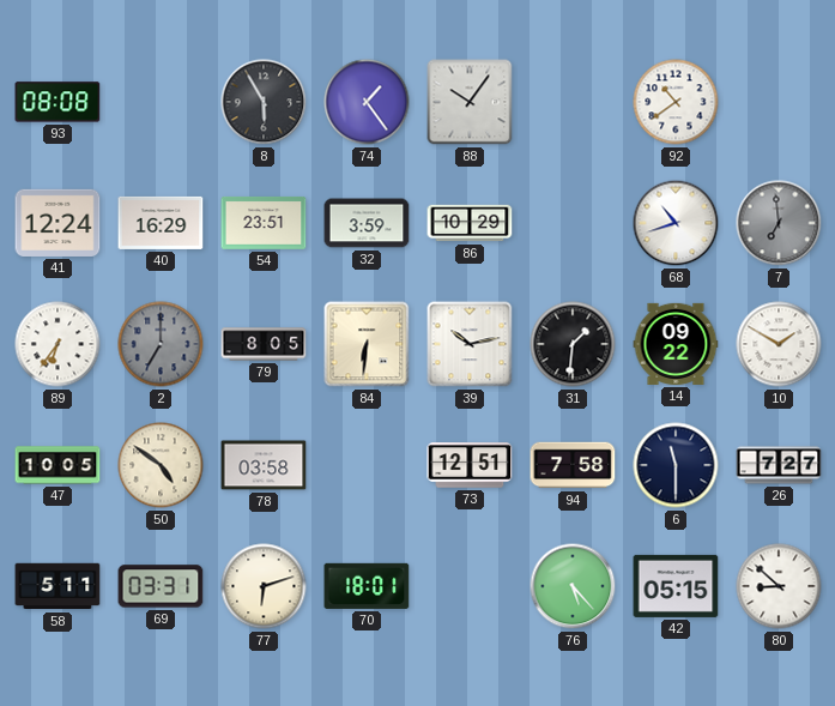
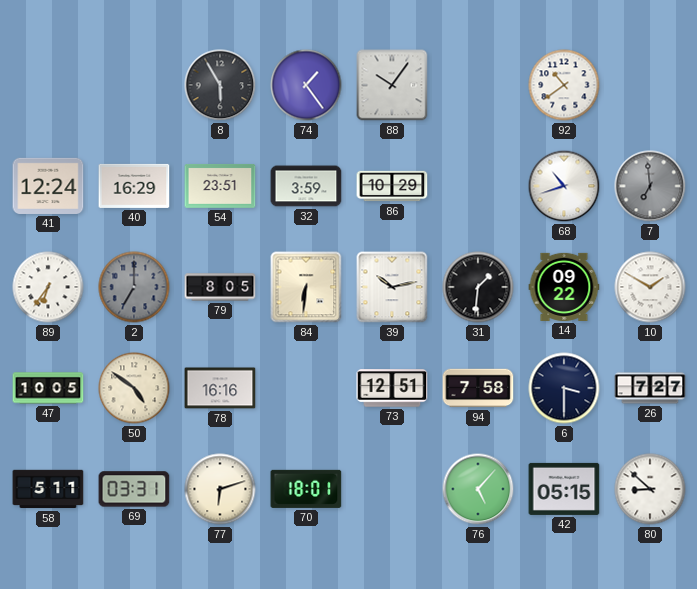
93: 08:08 -> none (58, 102)
78: 03:58 -> 16:16 (220, 388)
6: 11:30 -> 3:30 (564, 388)
76: 5:23 -> 5:07 (478, 489)
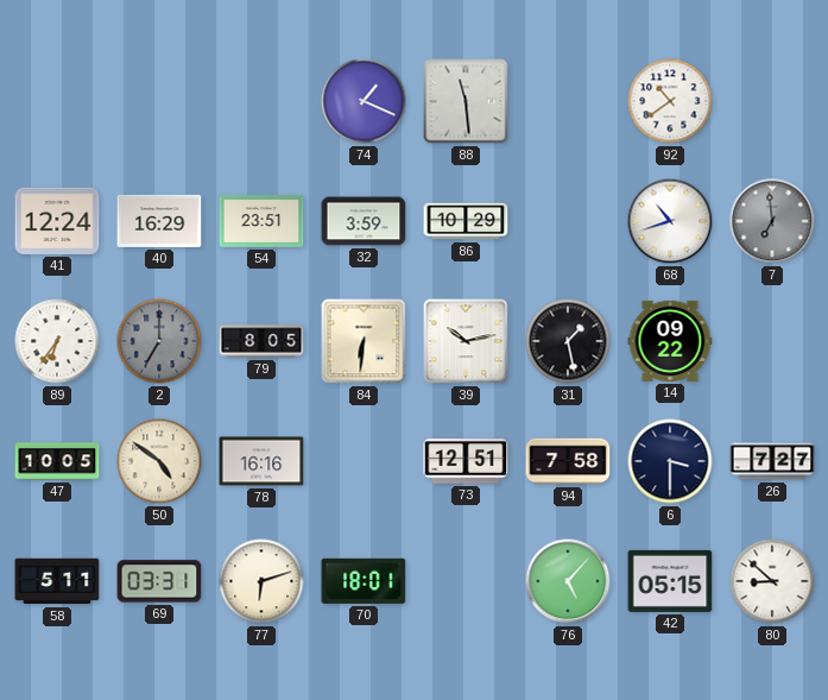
8: 5:55 -> none (220, 85)
74: 1:24 -> 1:19 (364, 101)
88: 10:06 -> 11:29 (466, 101)
31: 1:31 -> 1:28 (568, 341)
10: 1:50 -> none (650, 287)
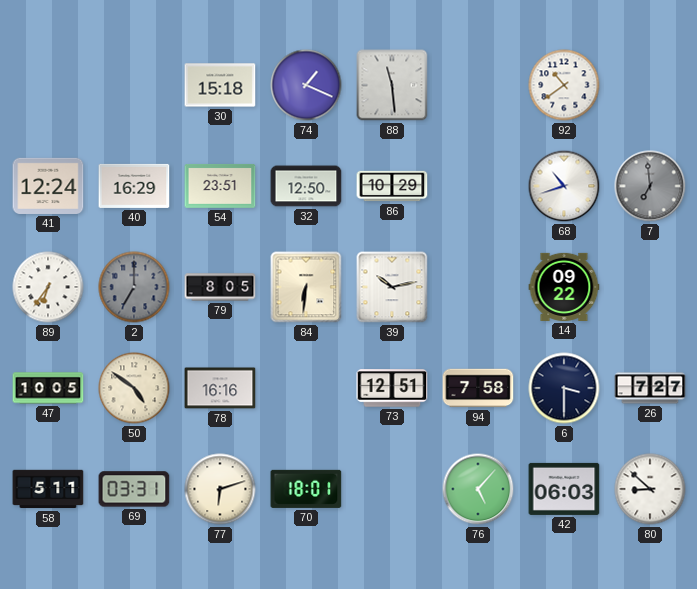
30: none -> 15:18 (220, 85)
32: 3:59 -> 12:50 (306, 186)
31: 1:28 -> none (568, 341)
42: 05:15 -> 06:03 (564, 489)
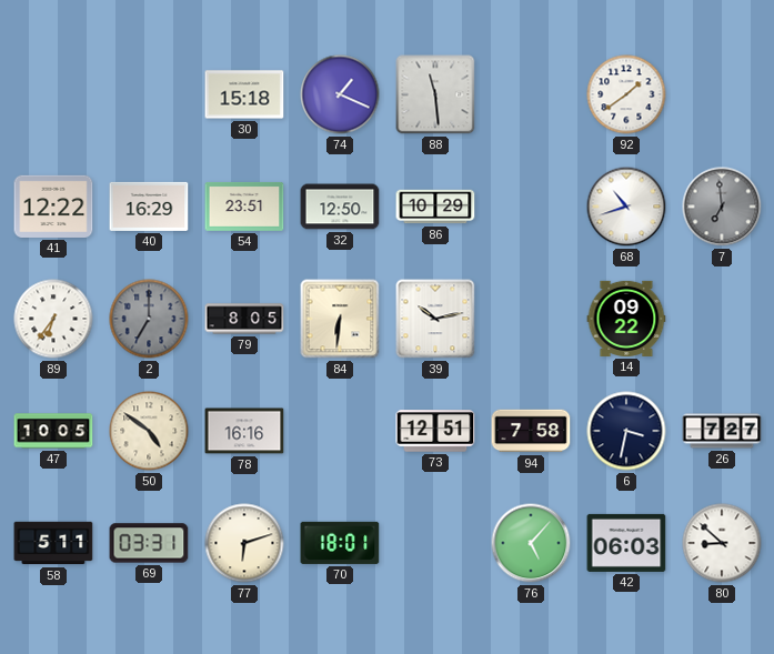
92: 10:39 -> 1:39 (626, 94)
41: 12:24 -> 12:22 (53, 207)
6: 3:30 -> 3:32 (626, 431)
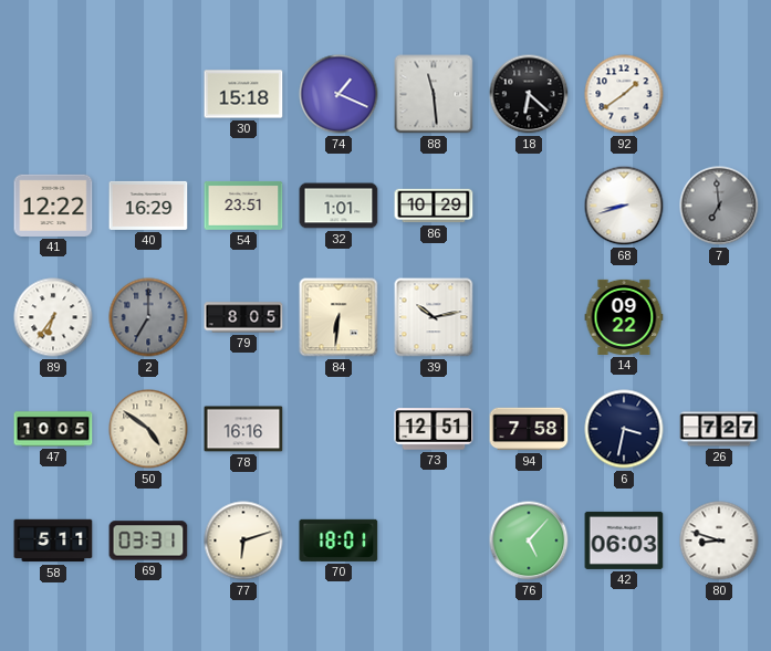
18: none -> 6:22 (529, 94)
32: 12:50 -> 1:01 (338, 206)
68: 10:42 -> 8:42 (624, 206)
80: 8:52 -> 8:48 (719, 540)
